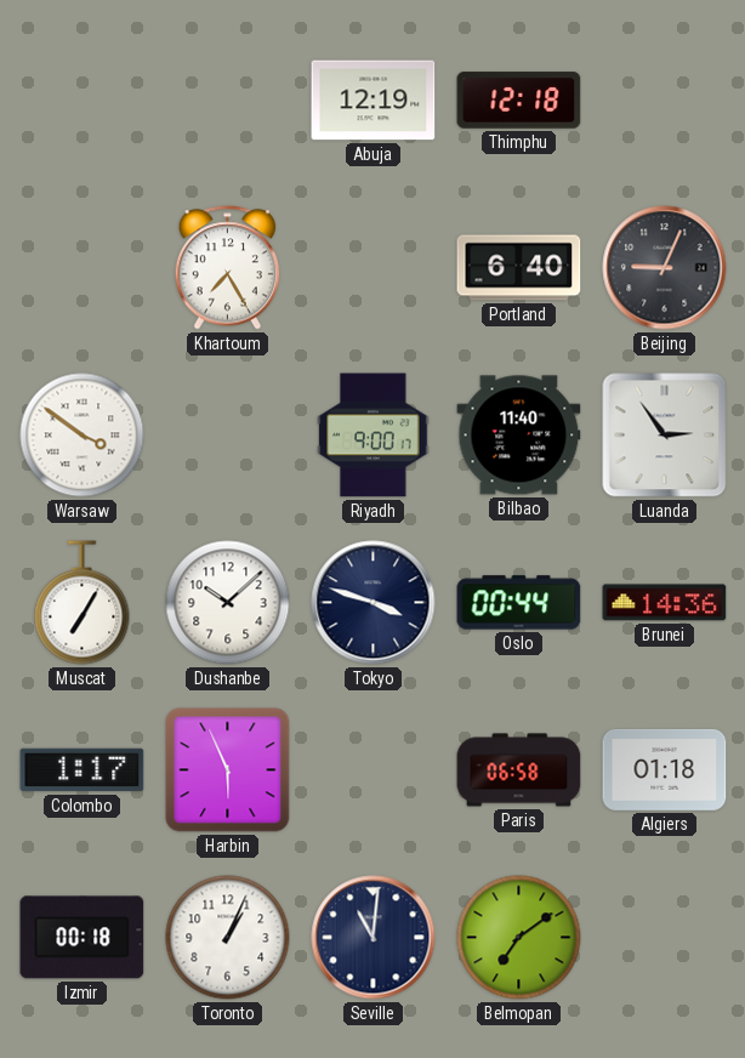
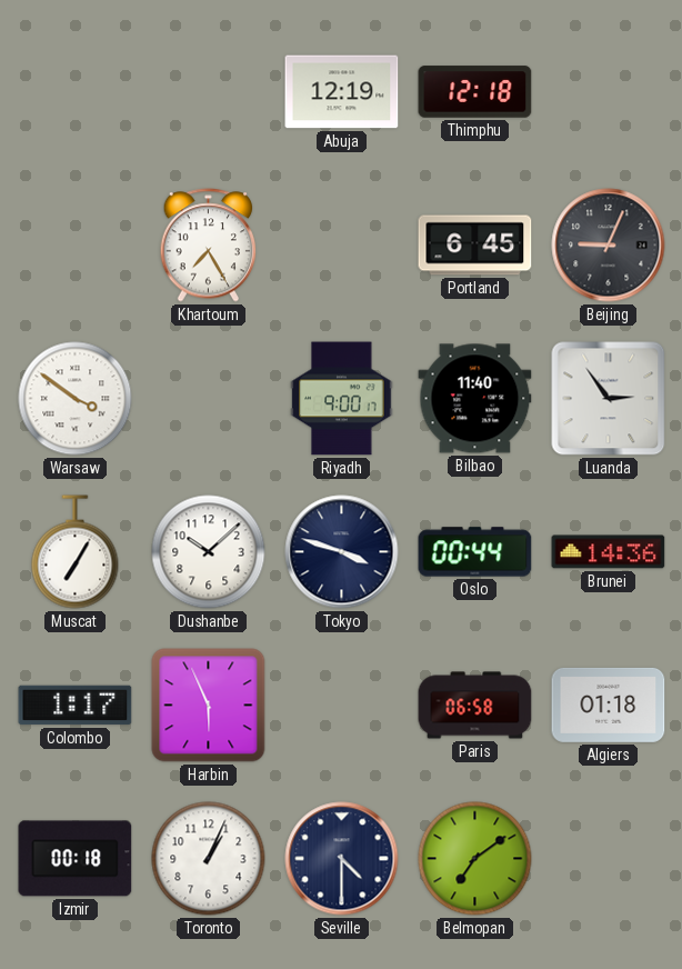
Portland: 6:40 -> 6:45 (475, 246)
Seville: 11:01 -> 4:30 (342, 859)
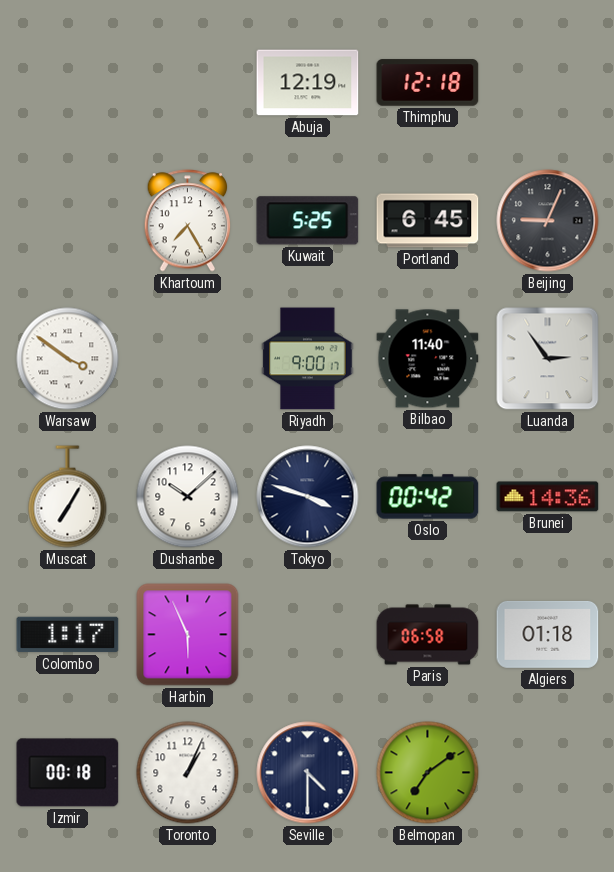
Kuwait: none -> 5:25 (308, 221)
Oslo: 00:44 -> 00:42 (428, 497)
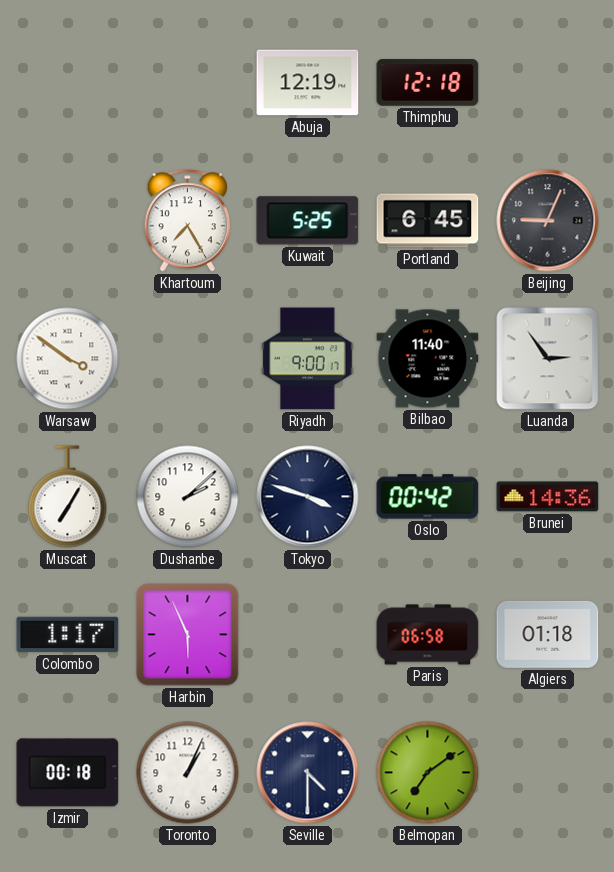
Dushanbe: 10:08 -> 2:08 (188, 497)
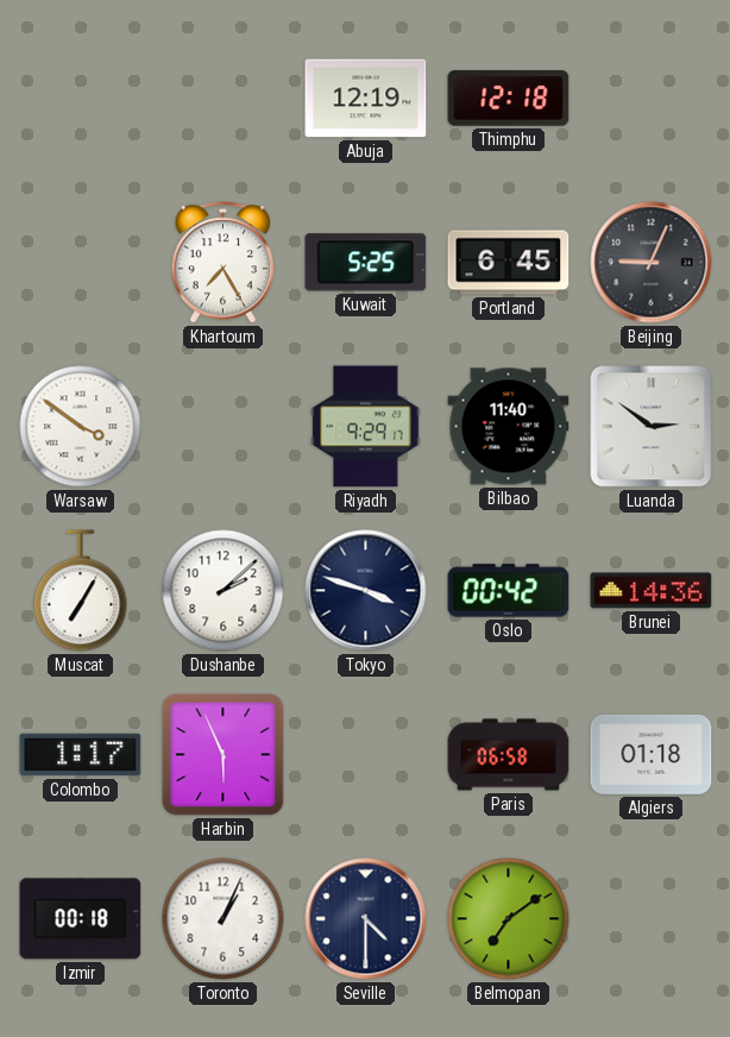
Riyadh: 9:00 -> 9:29 (366, 427)
Luanda: 2:54 -> 2:51 (652, 427)
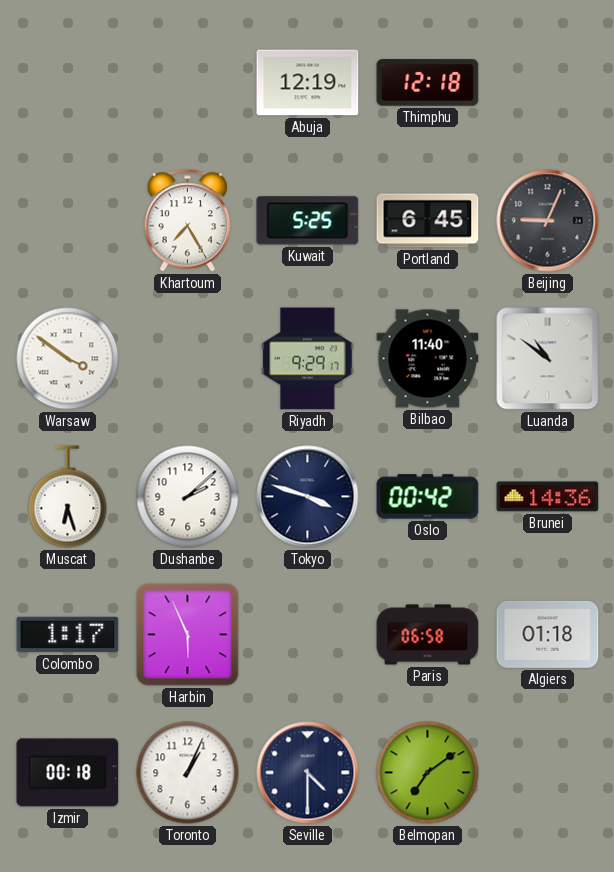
Luanda: 2:51 -> 10:51 (548, 359)
Muscat: 7:05 -> 6:27 (68, 497)
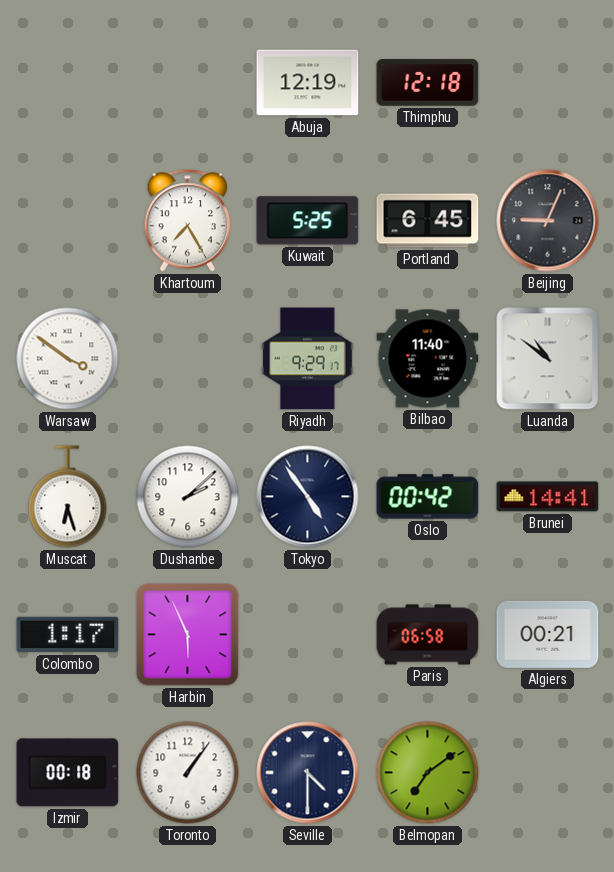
Tokyo: 3:48 -> 4:54 (308, 497)
Brunei: 14:36 -> 14:41 (548, 497)
Algiers: 01:18 -> 00:21 (548, 634)
Toronto: 1:04 -> 1:06 (188, 773)
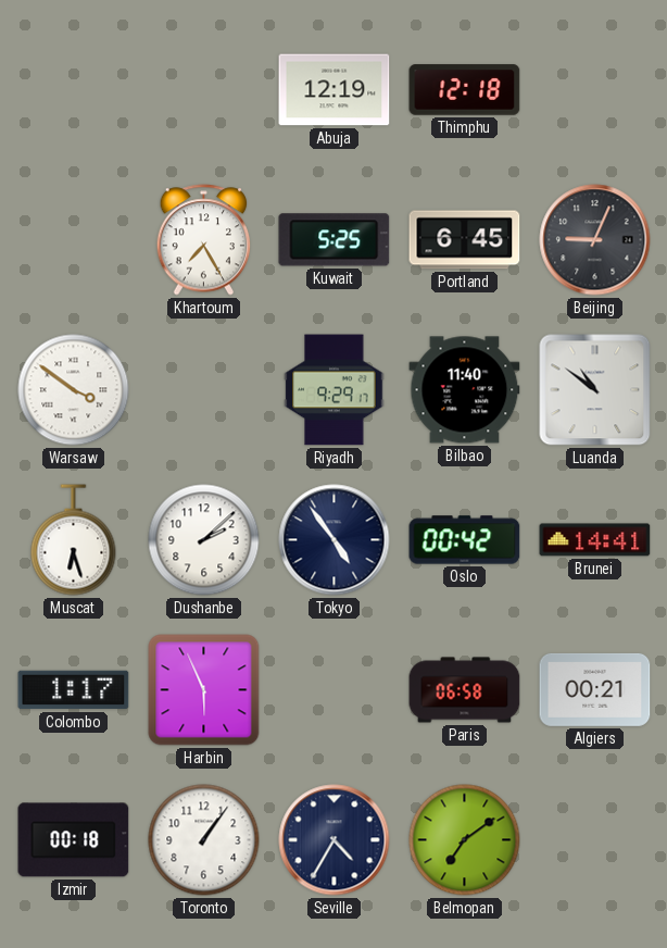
Seville: 4:30 -> 4:35 (335, 840)
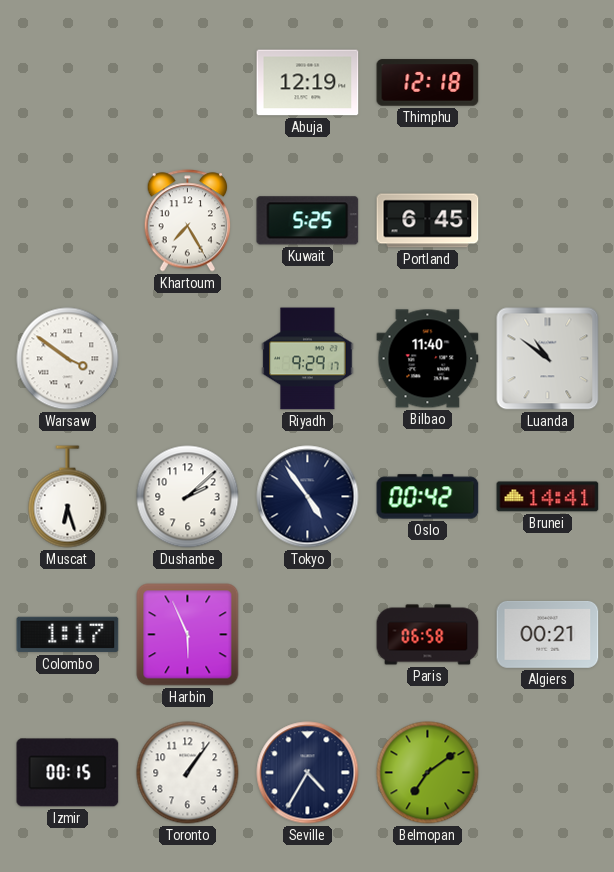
Beijing: 9:04 -> none (595, 240)
Izmir: 00:18 -> 00:15 (68, 773)
